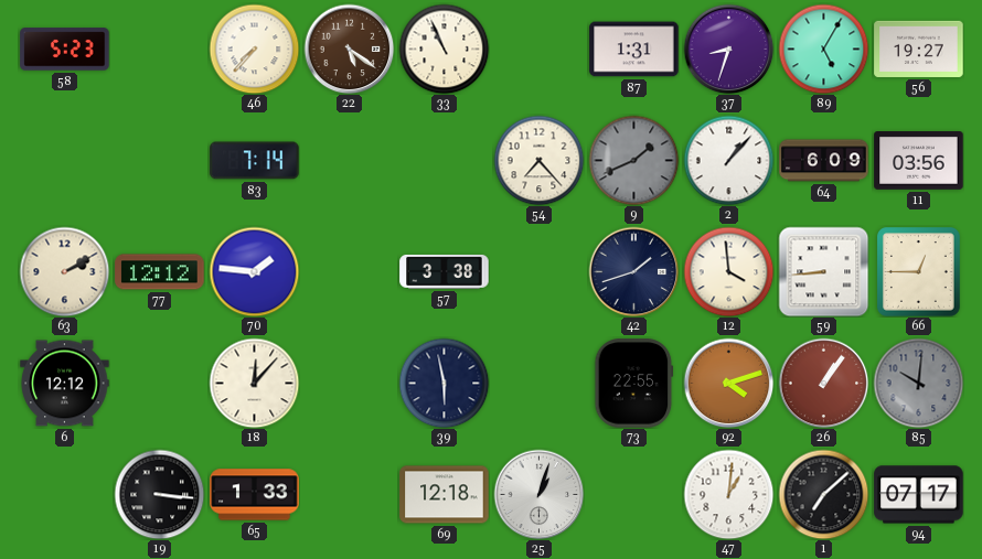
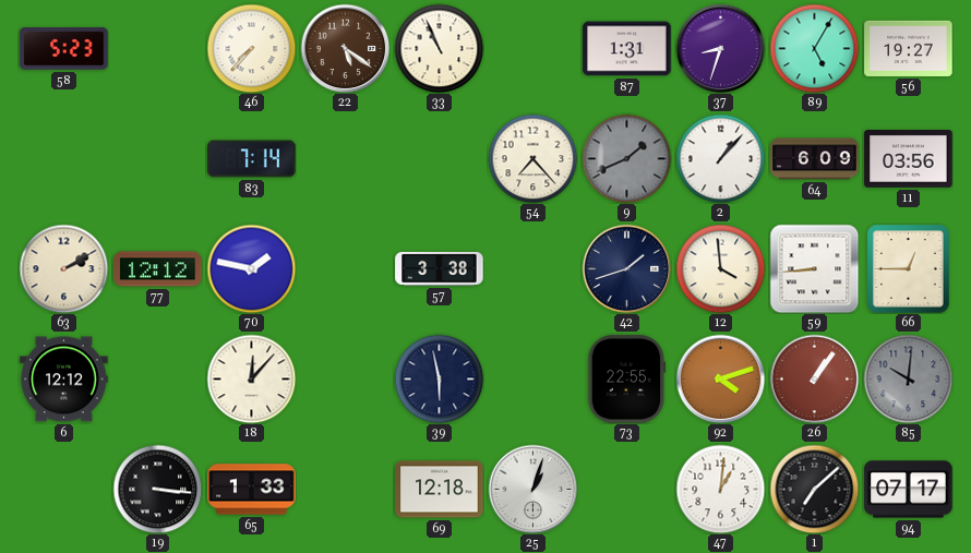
70: 1:46 -> 1:47 (251, 268)
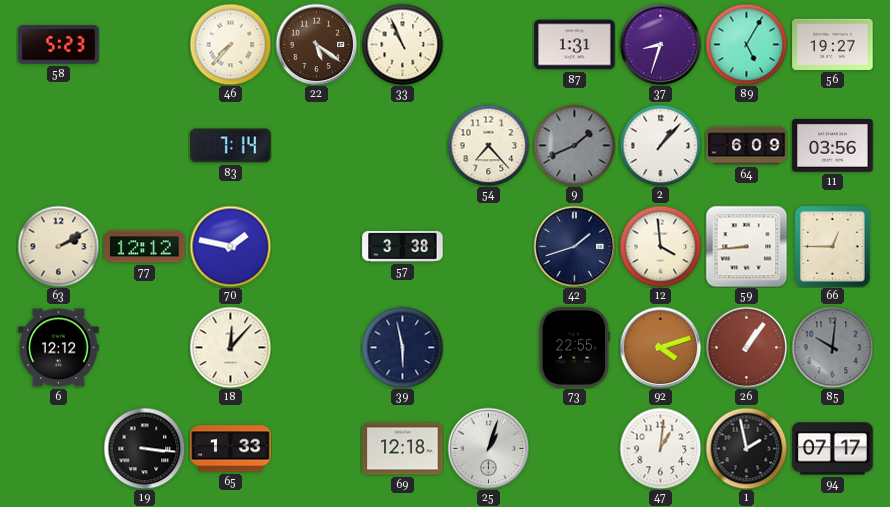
1: 7:08 -> 1:58 (746, 448)
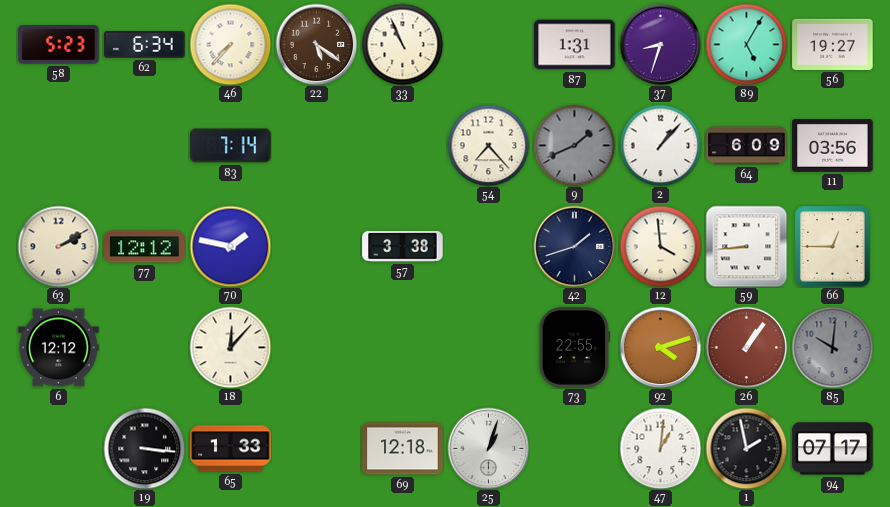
62: none -> 6:34 (145, 45)
39: 5:58 -> none (402, 347)
